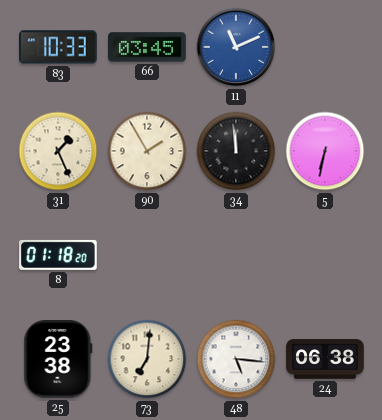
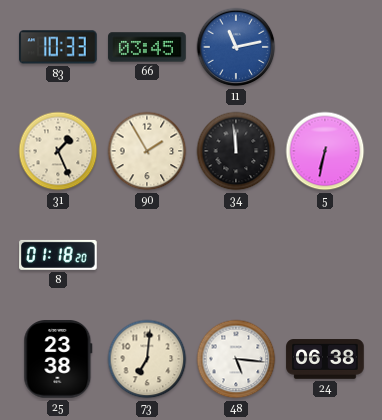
11: 11:11 -> 11:13 (236, 47)
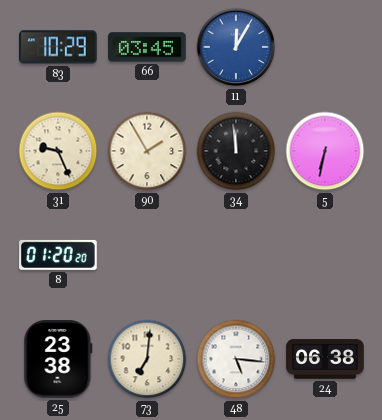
83: 10:33 -> 10:29 (58, 47)
11: 11:13 -> 12:05 (236, 47)
31: 1:26 -> 9:26 (58, 151)
8: 01:18 -> 01:20 (58, 255)
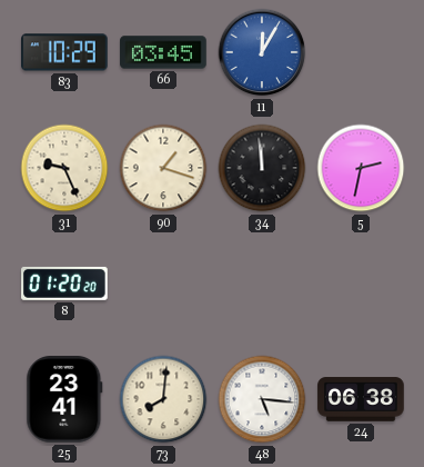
90: 1:55 -> 1:18 (163, 168)
5: 6:32 -> 2:32 (361, 168)
25: 23:38 -> 23:41 (64, 399)
73: 7:01 -> 8:01 (163, 399)
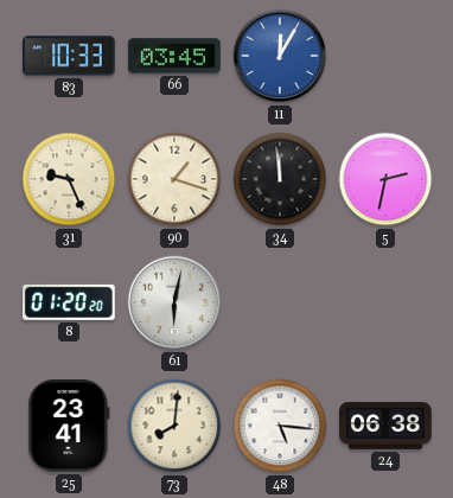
83: 10:29 -> 10:33 (69, 56)
61: none -> 6:02 (174, 302)
